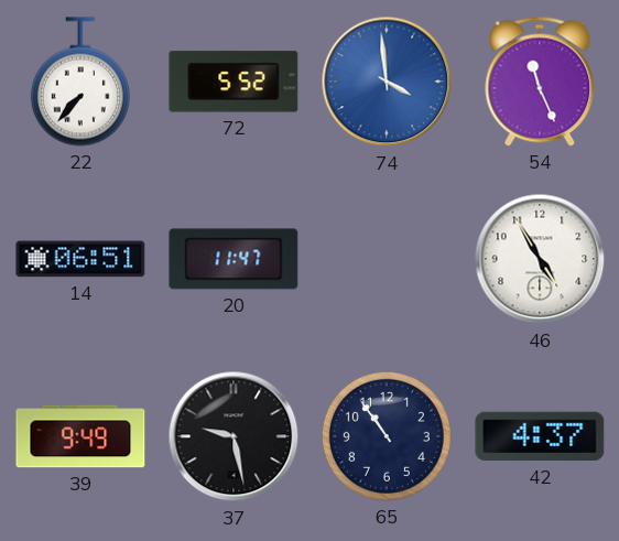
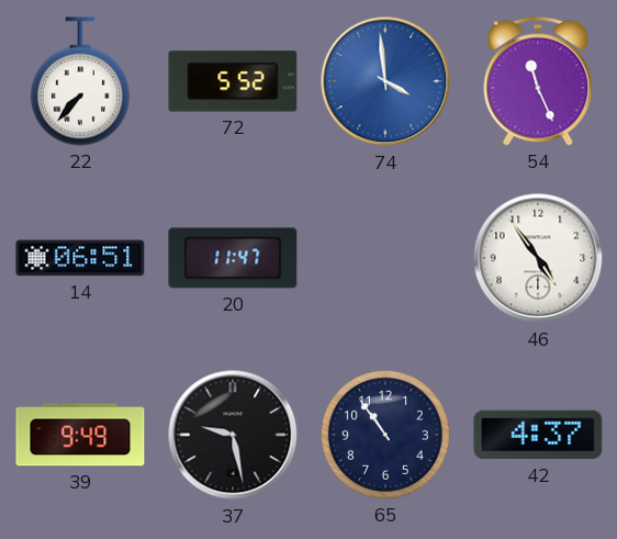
46: 4:55 -> 4:54 (538, 258)
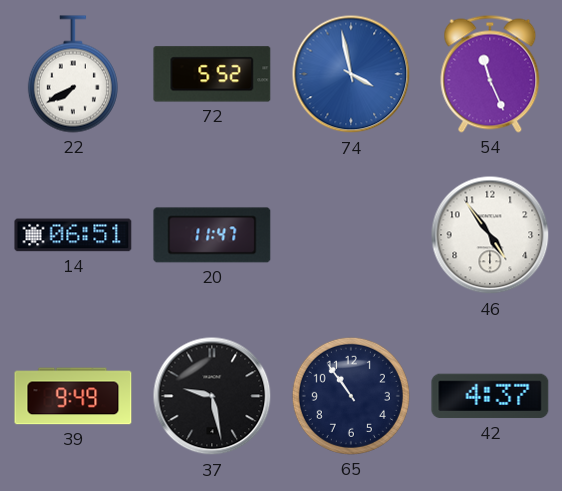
22: 7:37 -> 7:40 (73, 74)
74: 3:59 -> 3:58 (351, 74)
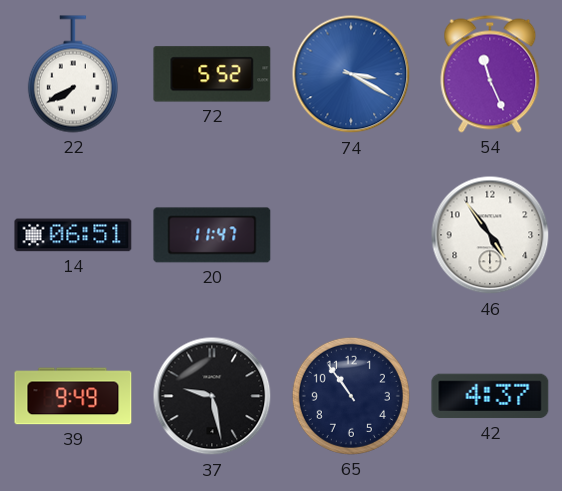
74: 3:58 -> 3:20 (351, 74)
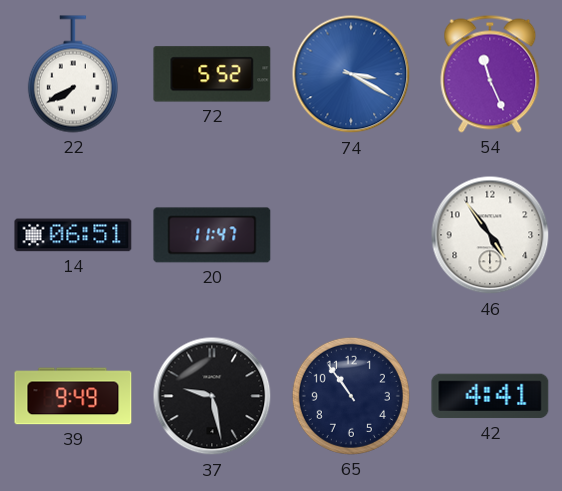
42: 4:37 -> 4:41 (490, 396)
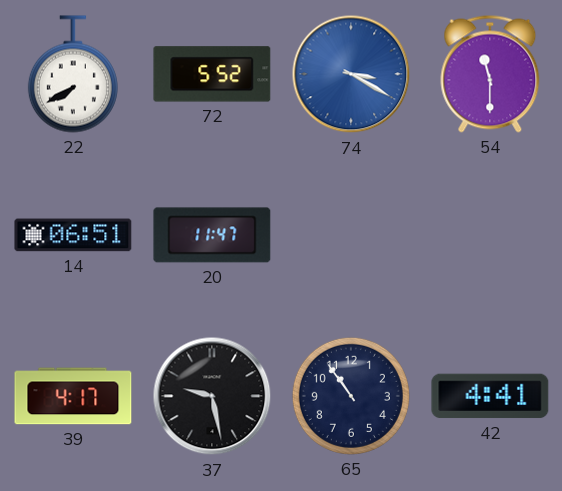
54: 11:26 -> 11:30 (490, 74)
46: 4:54 -> none (490, 235)
39: 9:49 -> 4:17 (73, 396)
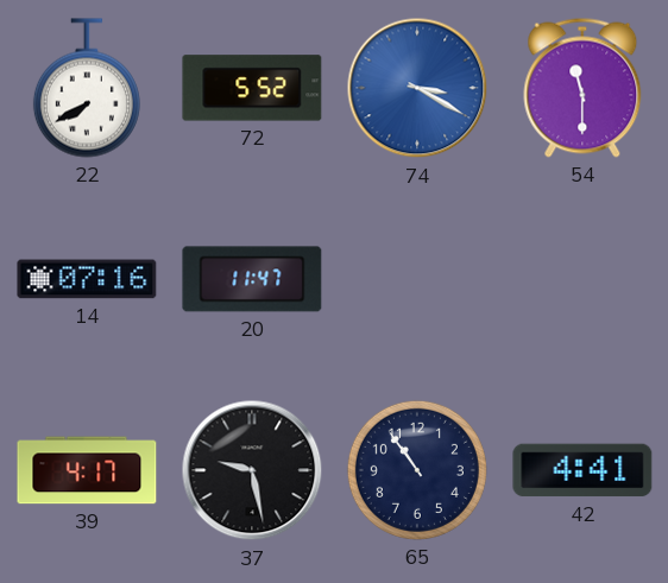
14: 06:51 -> 07:16 (87, 279)
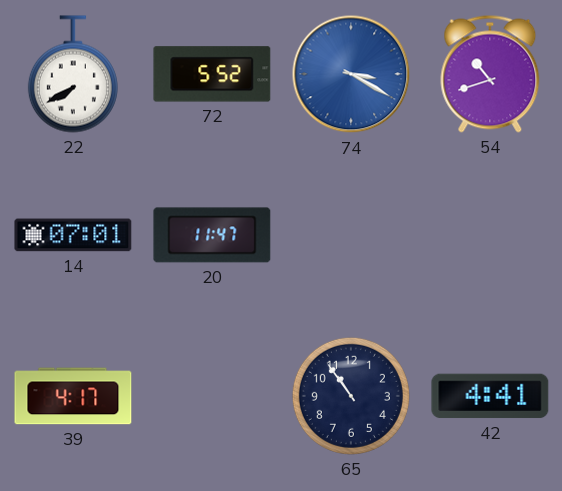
54: 11:30 -> 10:42 (490, 74)
14: 07:16 -> 07:01 (73, 235)
37: 9:28 -> none (252, 470)
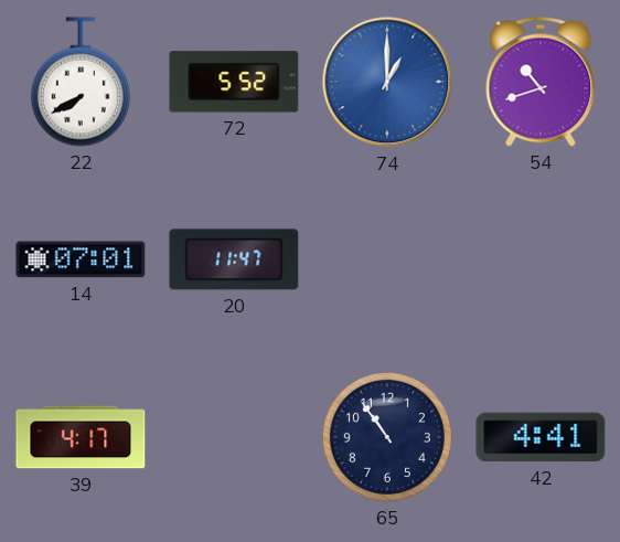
74: 3:20 -> 1:00 (387, 82)
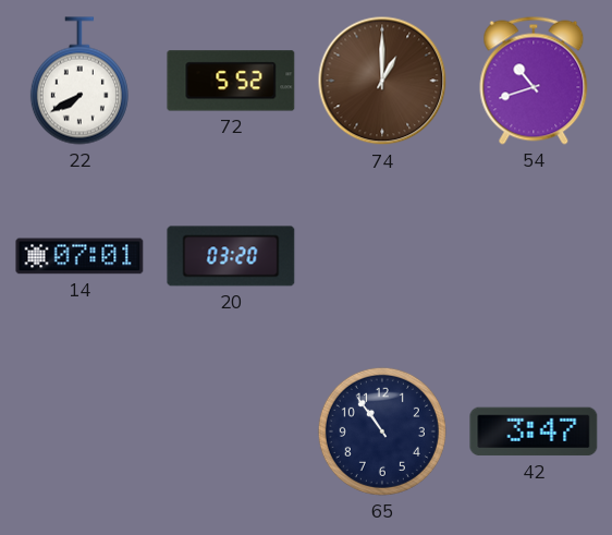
74 dial: blue -> brown (382, 81)
20: 11:47 -> 03:20 (231, 256)
39: 4:17 -> none (81, 437)
42: 4:41 -> 3:47 (534, 431)
